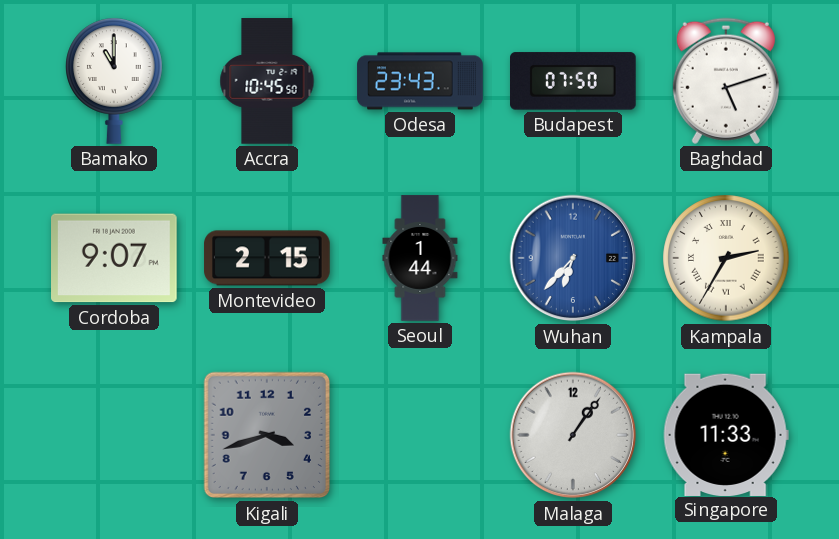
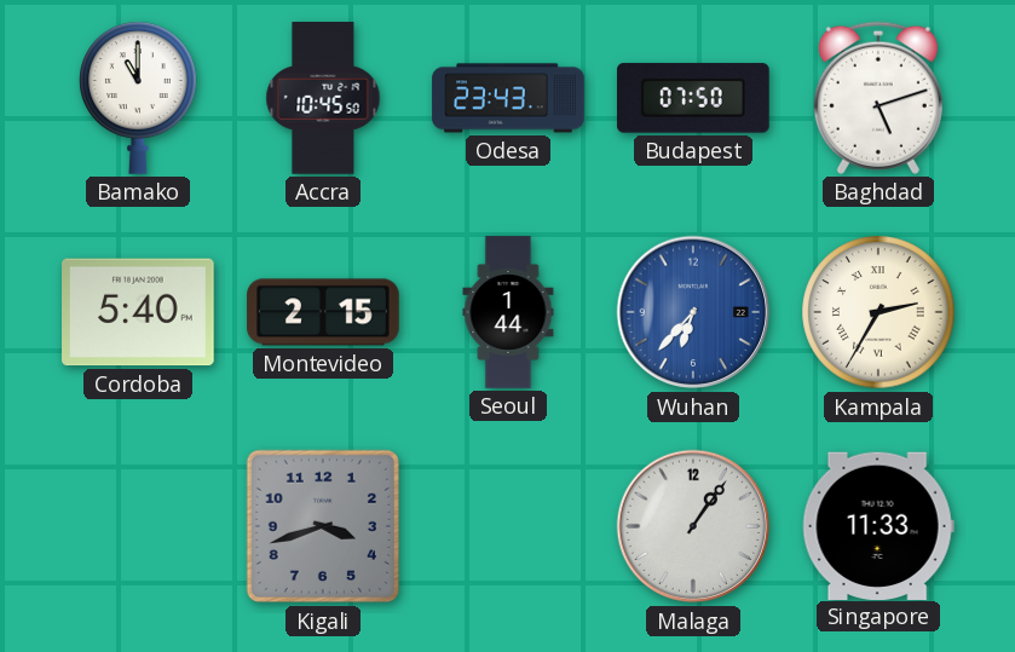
Cordoba: 9:07 -> 5:40 (139, 312)
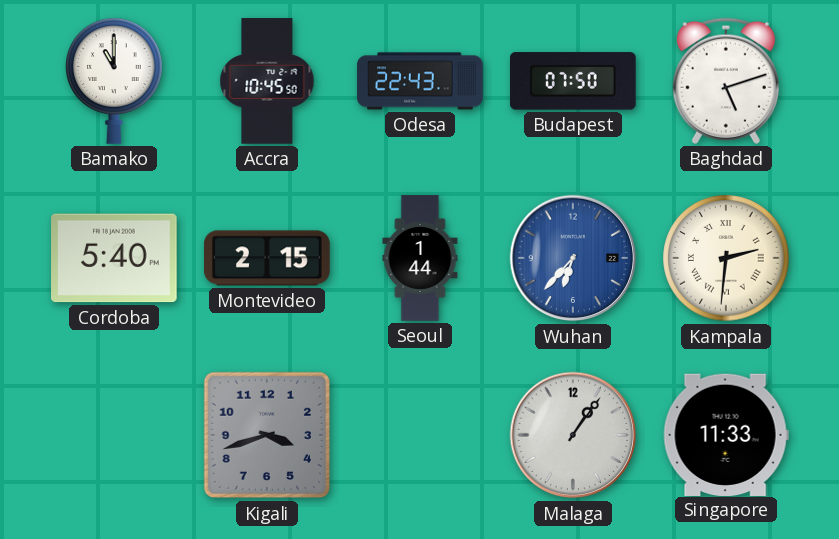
Odesa: 23:43 -> 22:43 (420, 81)
Kampala: 2:35 -> 2:31 (726, 258)
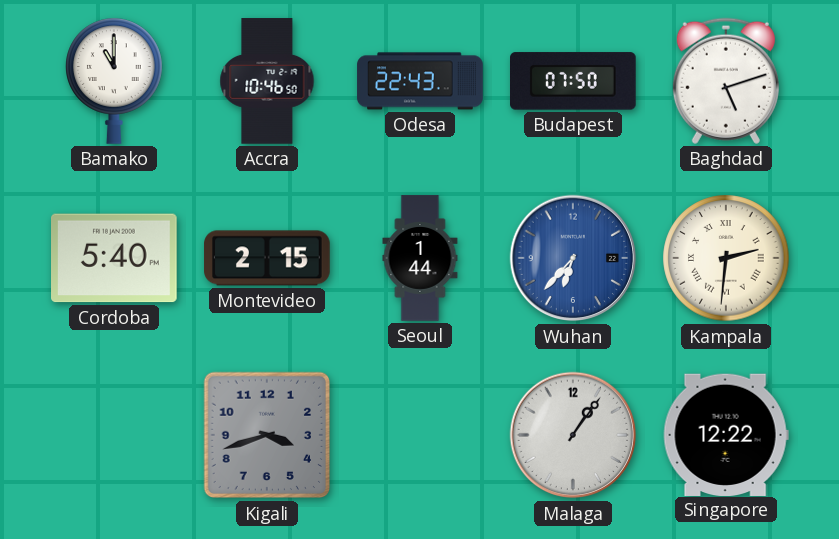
Accra: 10:45 -> 10:46 (267, 81)
Singapore: 11:33 -> 12:22 (726, 434)
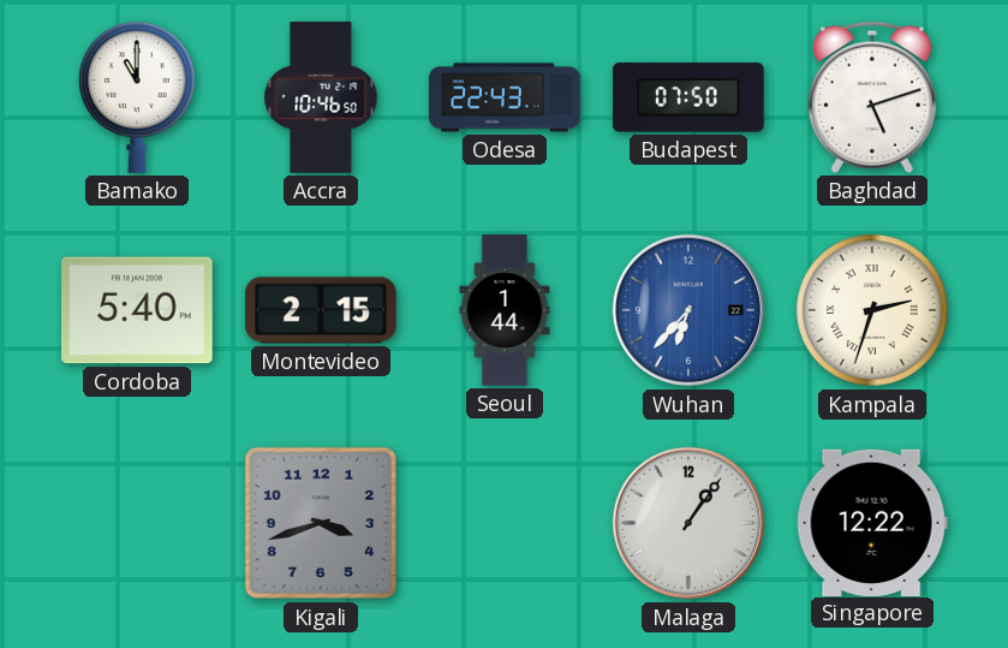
Kampala: 2:31 -> 2:33 (872, 310)
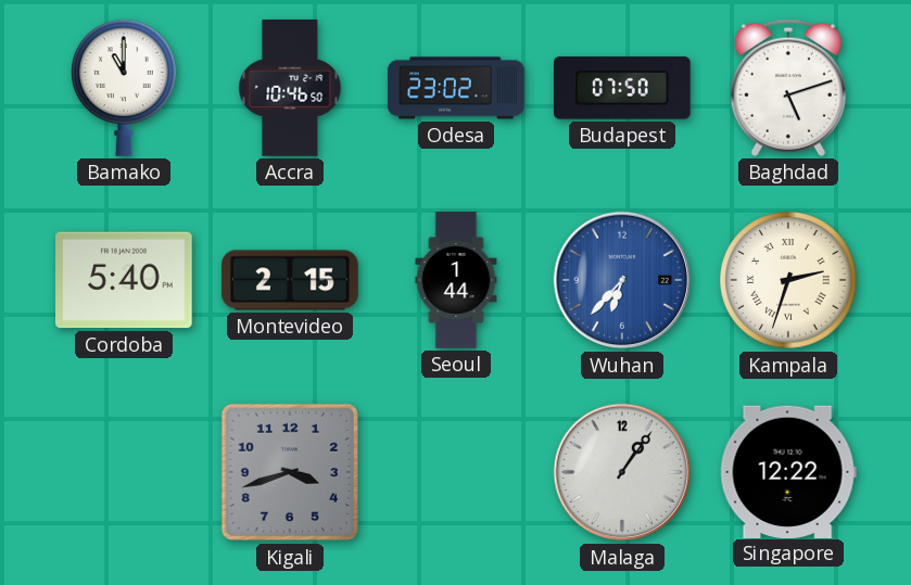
Odesa: 22:43 -> 23:02 (456, 88)
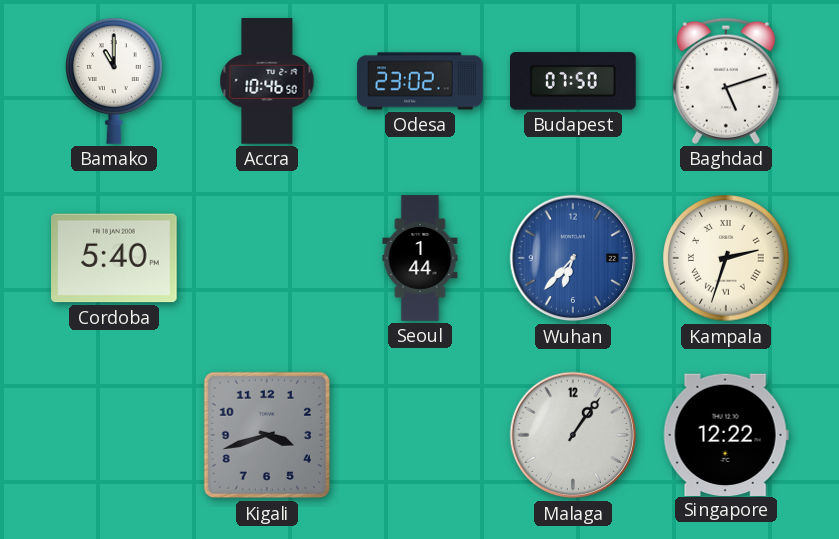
Montevideo: 2:15 -> none (290, 280)
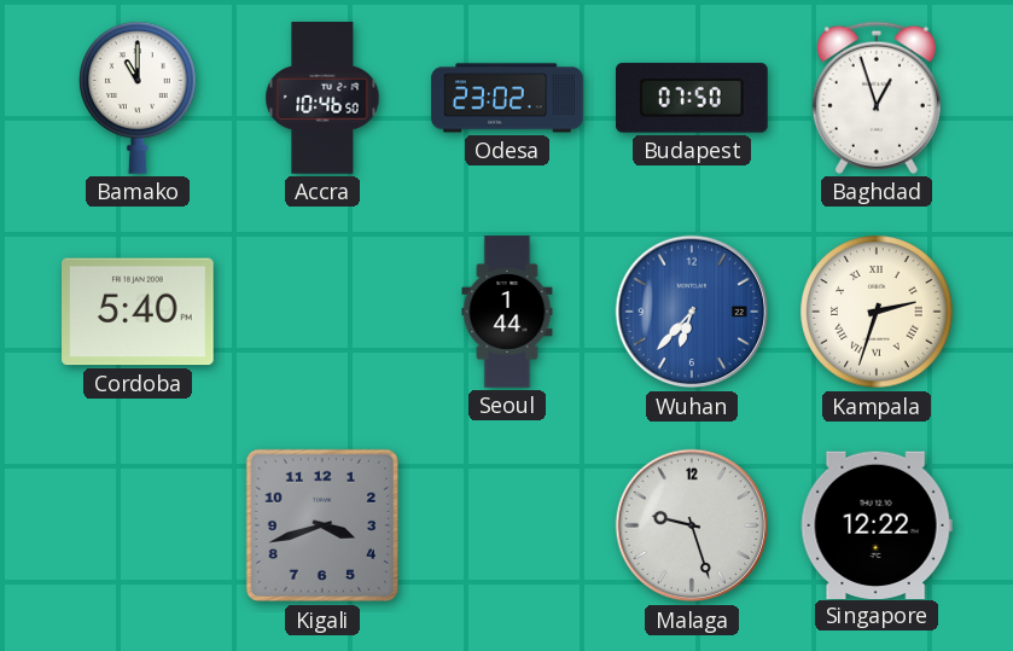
Baghdad: 5:12 -> 12:57 (877, 98)
Malaga: 1:06 -> 9:27 (692, 525)
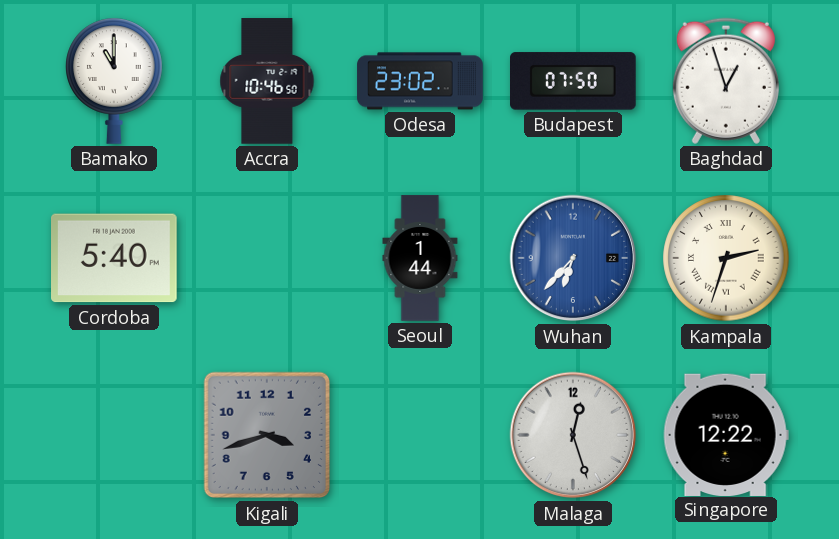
Malaga: 9:27 -> 12:27 (573, 435)
